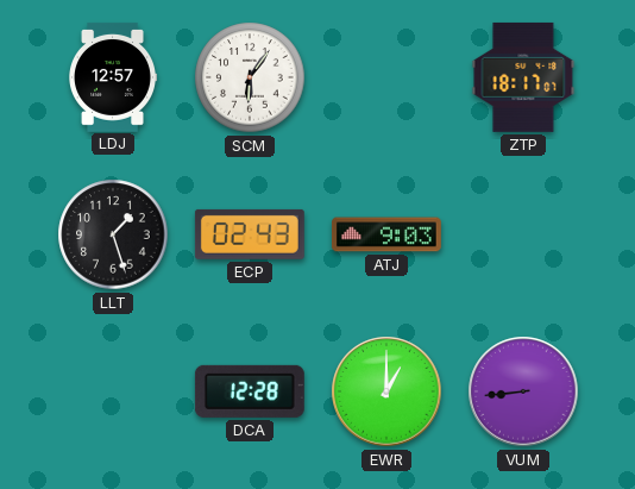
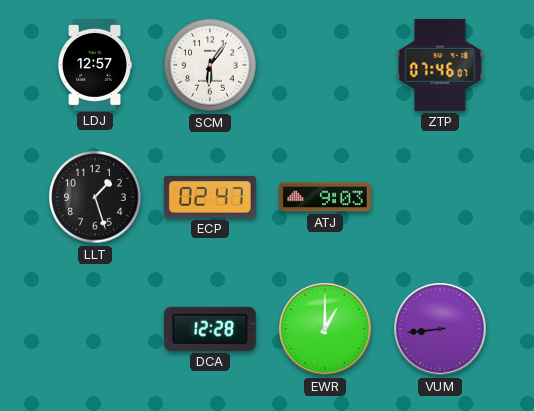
ZTP: 18:17 -> 07:46 (440, 65)
ECP: 02:43 -> 02:47 (210, 197)
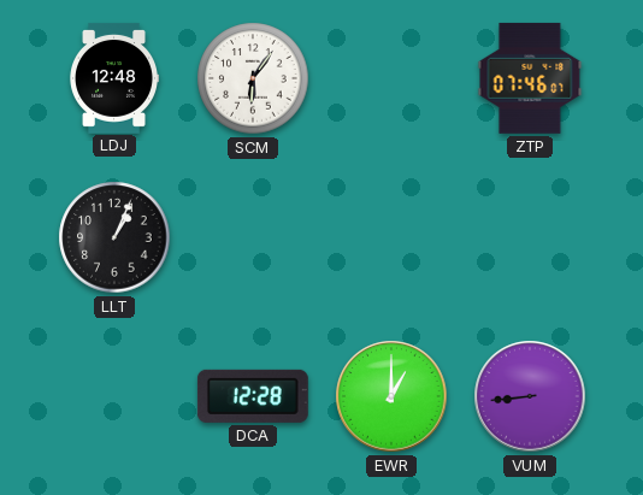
LDJ: 12:57 -> 12:48 (114, 78)
LLT: 1:27 -> 1:04 (114, 237)
ECP: 02:47 -> none (210, 197)
ATJ: 9:03 -> none (325, 197)
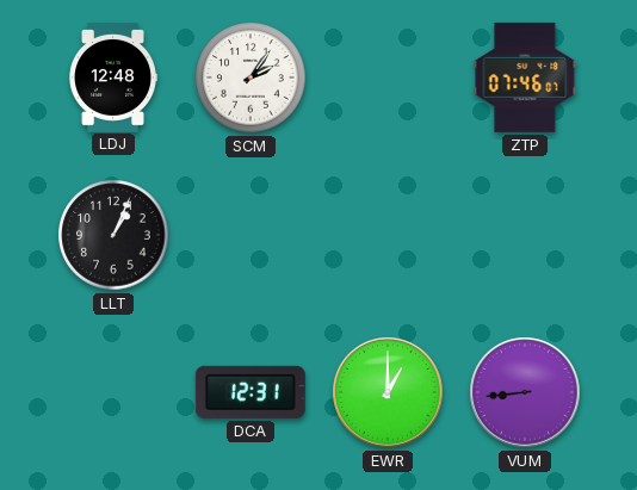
SCM: 6:06 -> 2:06 (251, 77)
DCA: 12:28 -> 12:31 (251, 392)
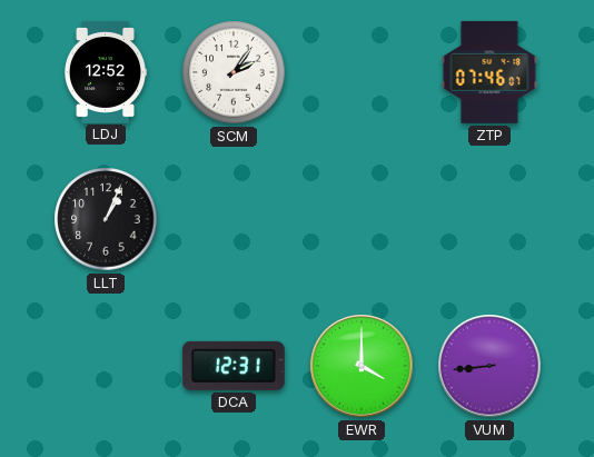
LDJ: 12:48 -> 12:52 (106, 72)
EWR: 1:00 -> 4:00 (362, 366)
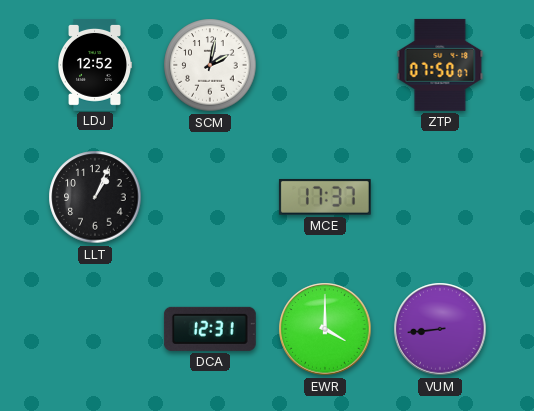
SCM: 2:06 -> 2:02 (210, 65)
ZTP: 07:46 -> 07:50 (440, 65)
MCE: none -> 17:37 (325, 197)
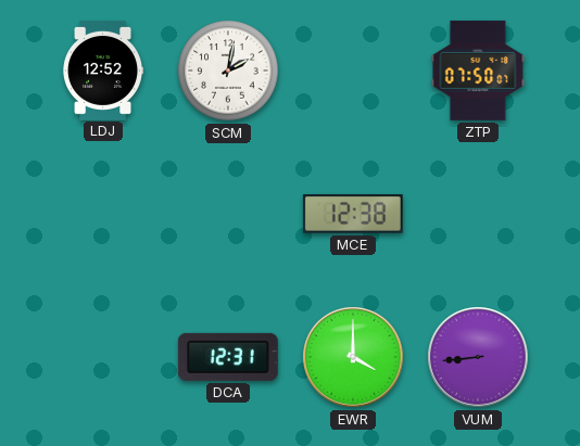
LLT: 1:04 -> none (95, 197)
MCE: 17:37 -> 12:38 (353, 214)
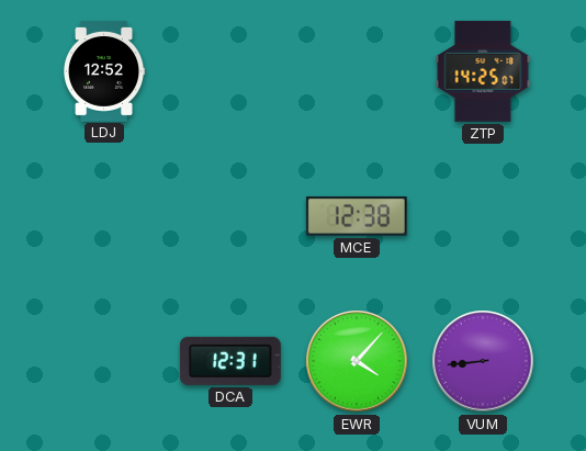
SCM: 2:02 -> none (228, 71)
ZTP: 07:50 -> 14:25 (483, 71)
EWR: 4:00 -> 4:07 (357, 361)
